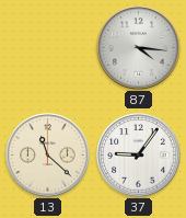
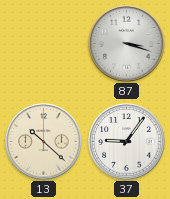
87: 4:16 -> 3:18 (127, 44)
13: 11:22 -> 10:22 (44, 142)
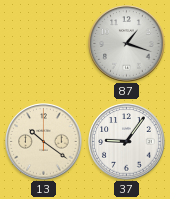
87: 3:18 -> 1:18 (127, 44)
13: 10:22 -> 10:21 (44, 142)
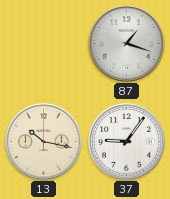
13: 10:21 -> 10:17 (44, 142)
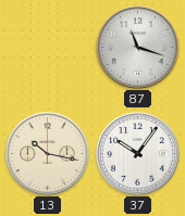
87: 1:18 -> 11:18 (138, 48)
37: 9:06 -> 10:06 (138, 154)
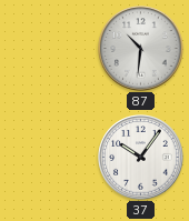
87: 11:18 -> 10:31 (141, 49)
13: 10:17 -> none (48, 154)
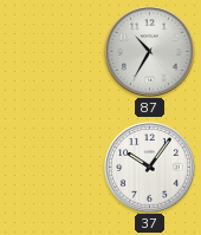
87: 10:31 -> 10:35 (150, 52)
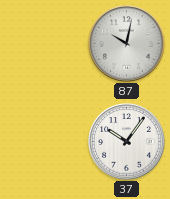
87: 10:35 -> 10:02 (127, 44)
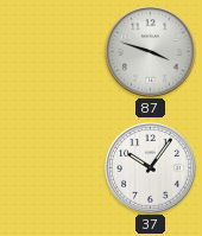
87: 10:02 -> 3:48 (151, 52)
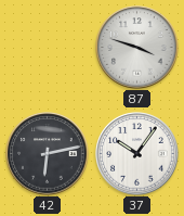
42: none -> 6:13 (48, 154)
